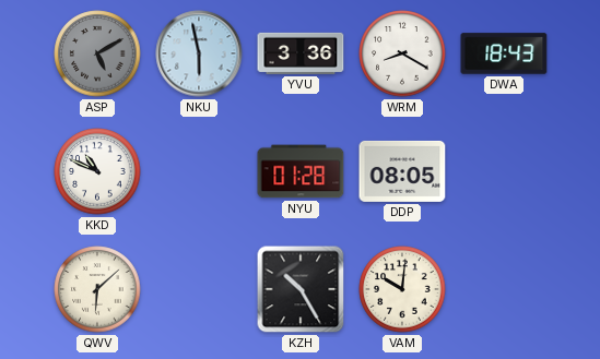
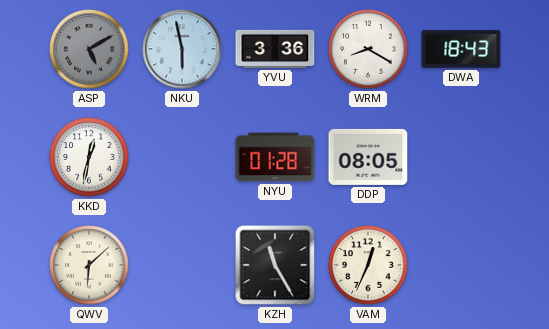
KKD: 10:49 -> 12:32 (89, 157)
KZH: 10:25 -> 11:25 (275, 265)
VAM: 10:01 -> 12:34 (368, 265)
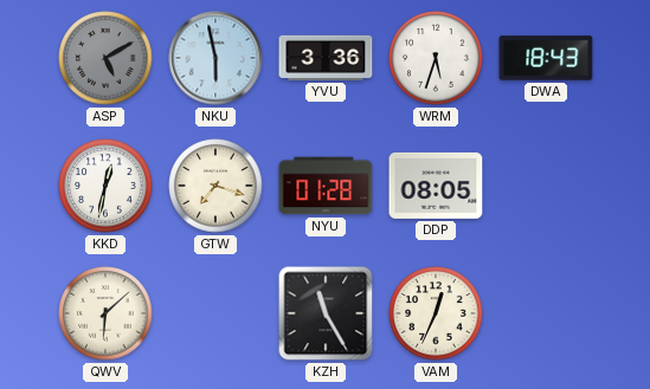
WRM: 8:20 -> 5:33 (436, 58)
GTW: none -> 7:18 (215, 186)
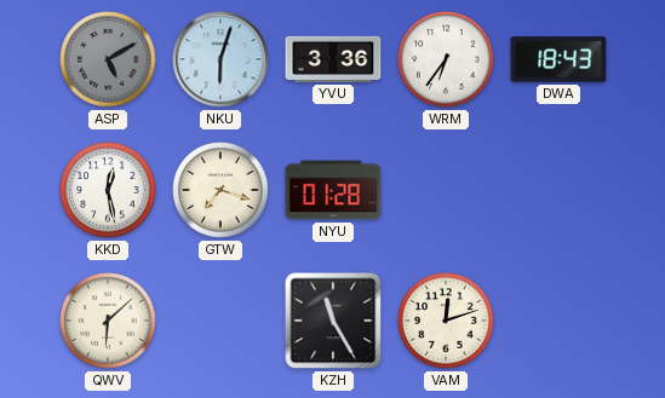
NKU: 5:58 -> 6:03 (220, 59)
WRM: 5:33 -> 6:36 (446, 59)
KKD: 12:32 -> 12:28 (108, 190)
DDP: 08:05 -> none (436, 186)
VAM: 12:34 -> 12:12 (446, 321)
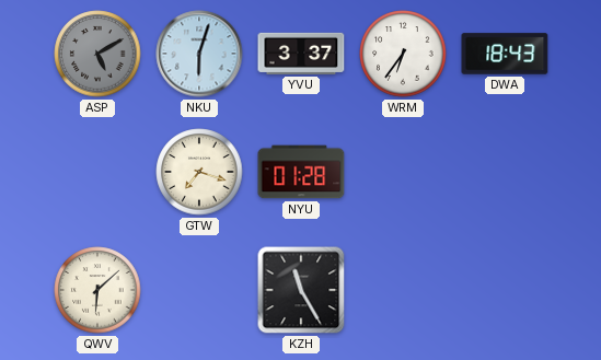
YVU: 3:36 -> 3:37 (301, 54)
KKD: 12:28 -> none (108, 190)
VAM: 12:12 -> none (446, 321)
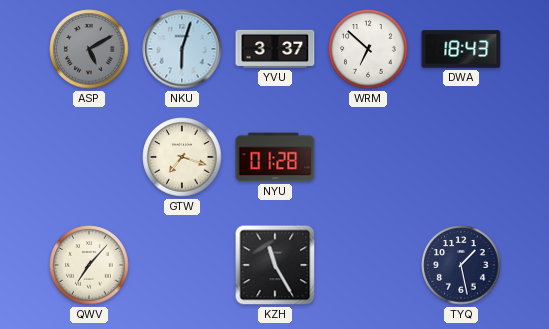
WRM: 6:36 -> 6:52 (368, 49)
QWV: 6:08 -> 7:07 (89, 265)
TYQ: none -> 1:28 (461, 265)
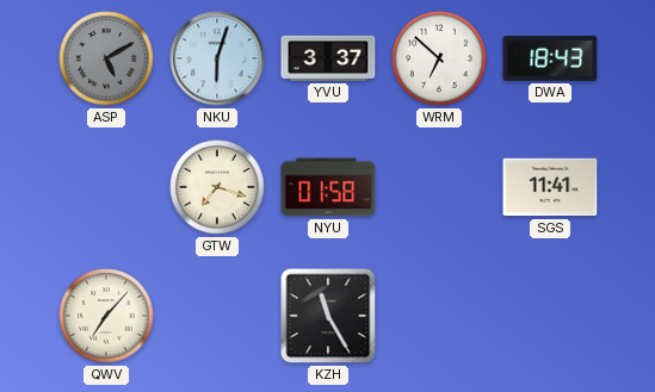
NYU: 01:28 -> 01:58 (328, 187)
SGS: none -> 11:41 (550, 187)
TYQ: 1:28 -> none (461, 265)
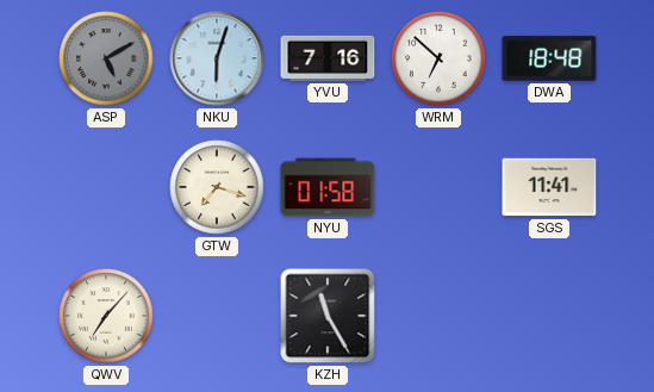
YVU: 3:37 -> 7:16 (328, 58)
DWA: 18:43 -> 18:48 (549, 58)
